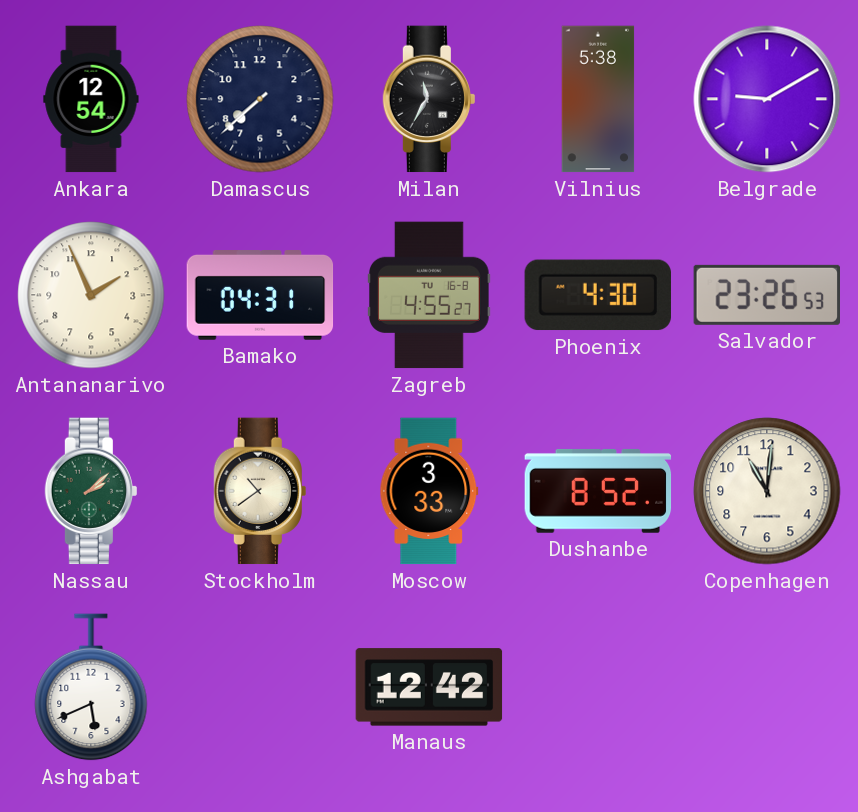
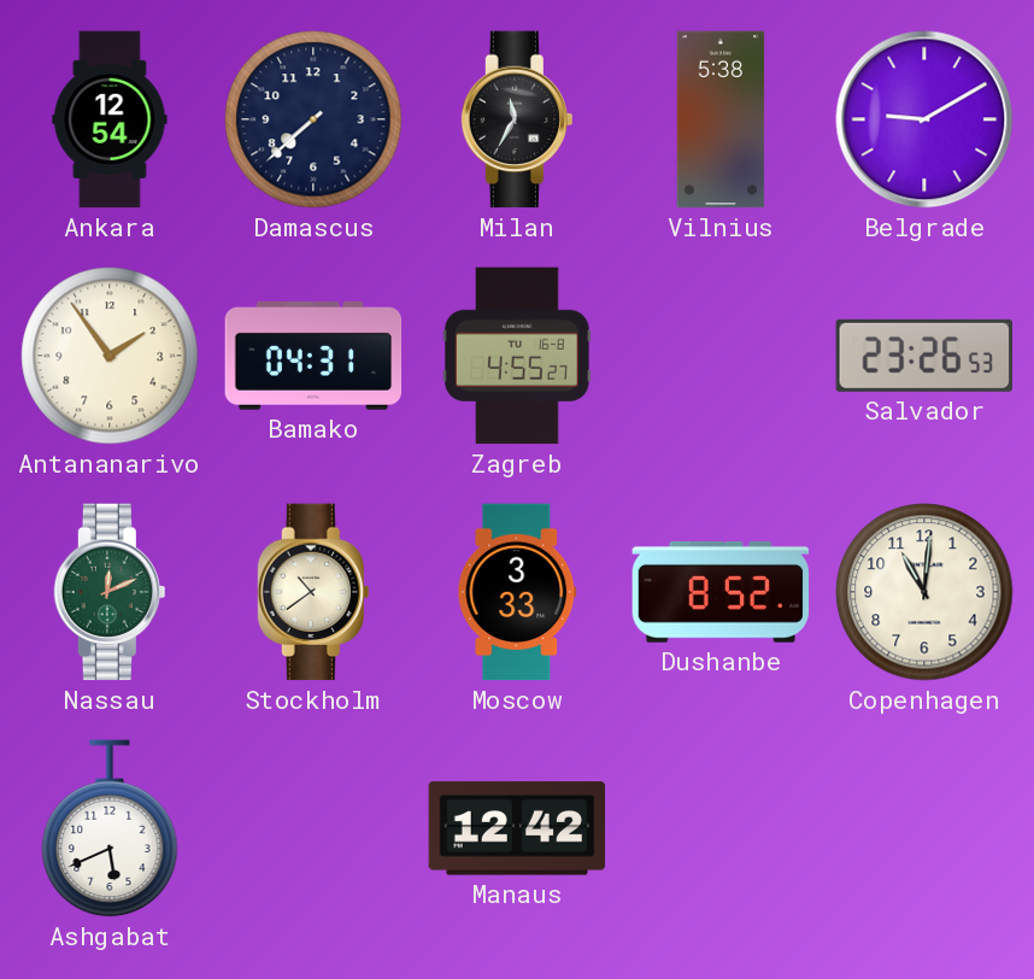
Antananarivo: 1:56 -> 1:54 (110, 356)
Phoenix: 4:30 -> none (598, 295)
Nassau: 2:08 -> 12:11 (110, 592)
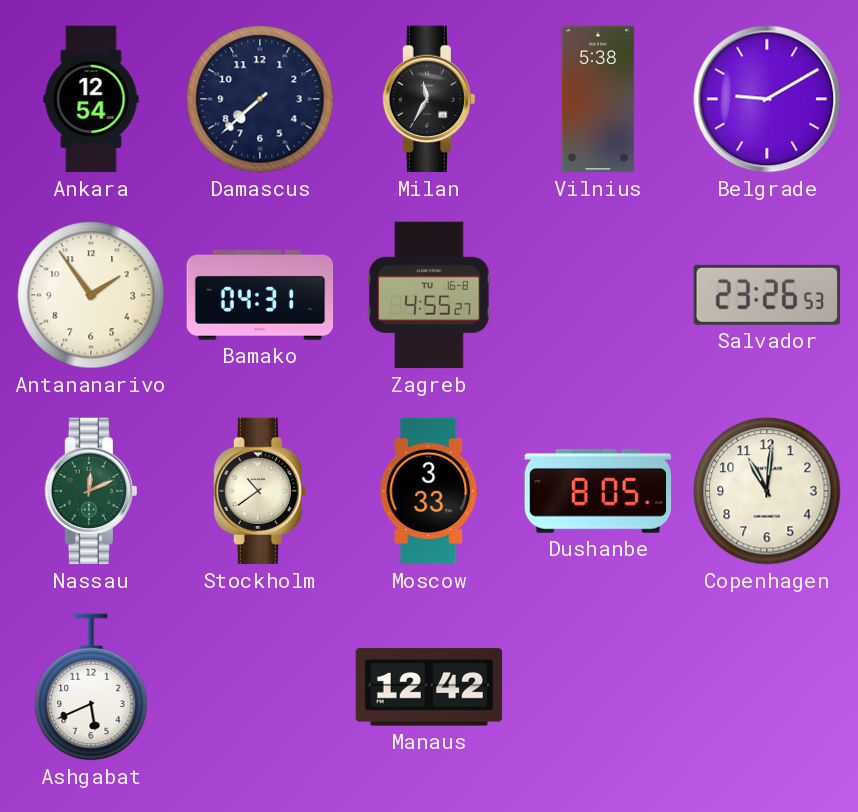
Dushanbe: 8:52 -> 8:05 (598, 491)
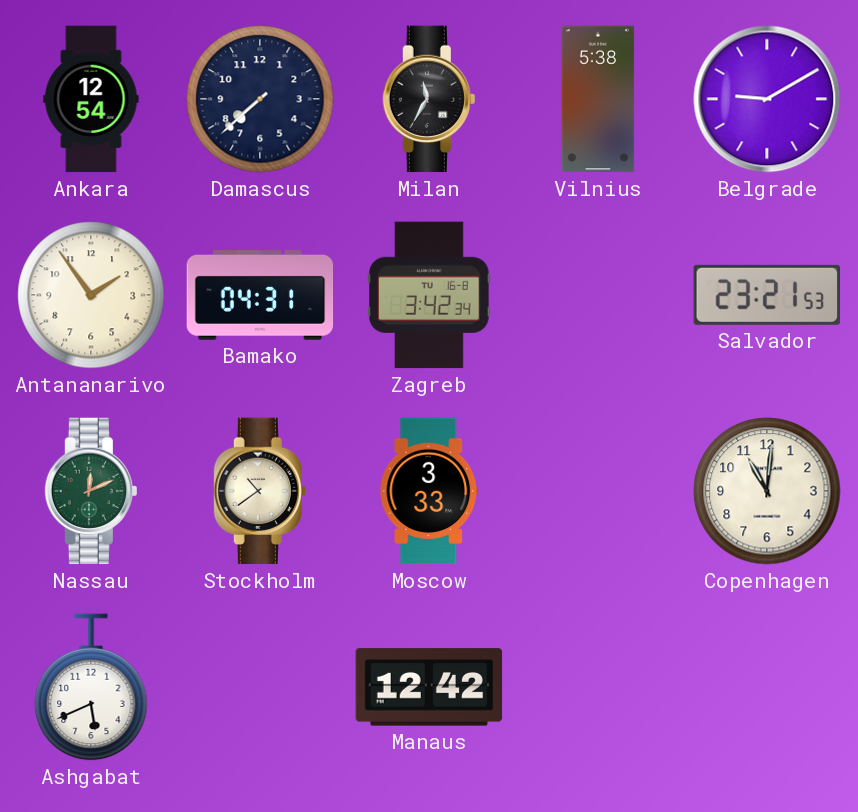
Zagreb: 4:55 -> 3:42 (430, 295)
Salvador: 23:26 -> 23:21 (766, 295)
Dushanbe: 8:05 -> none (598, 491)
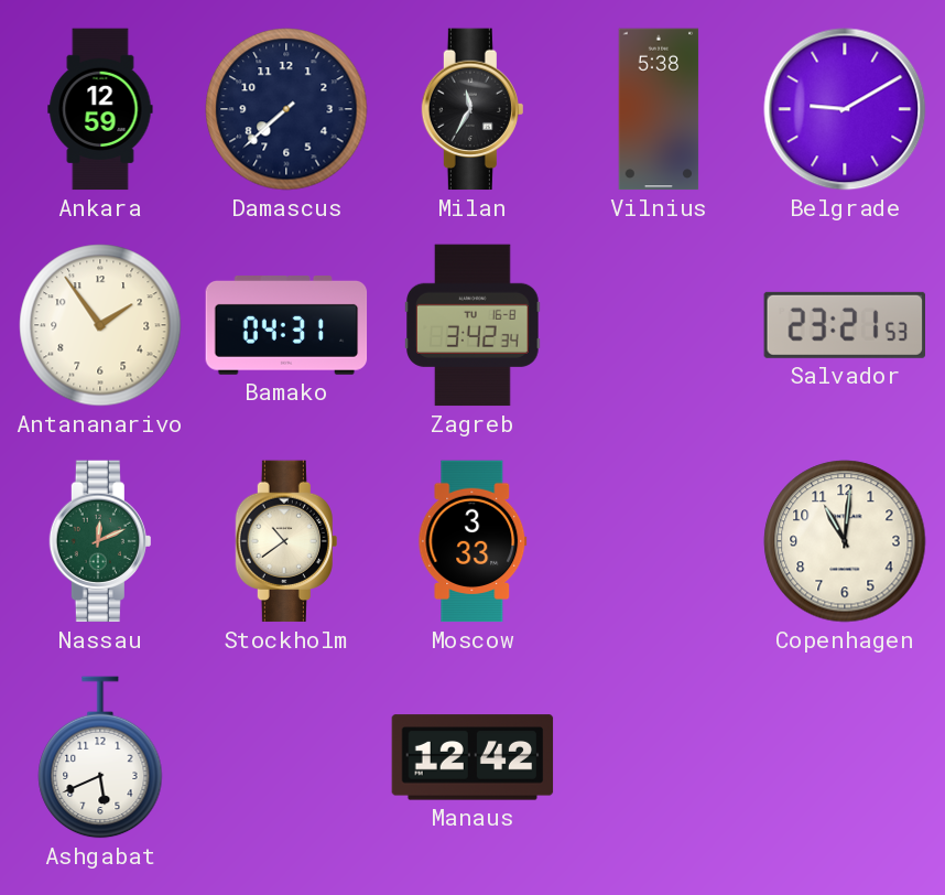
Ankara: 12:54 -> 12:59 (100, 109)
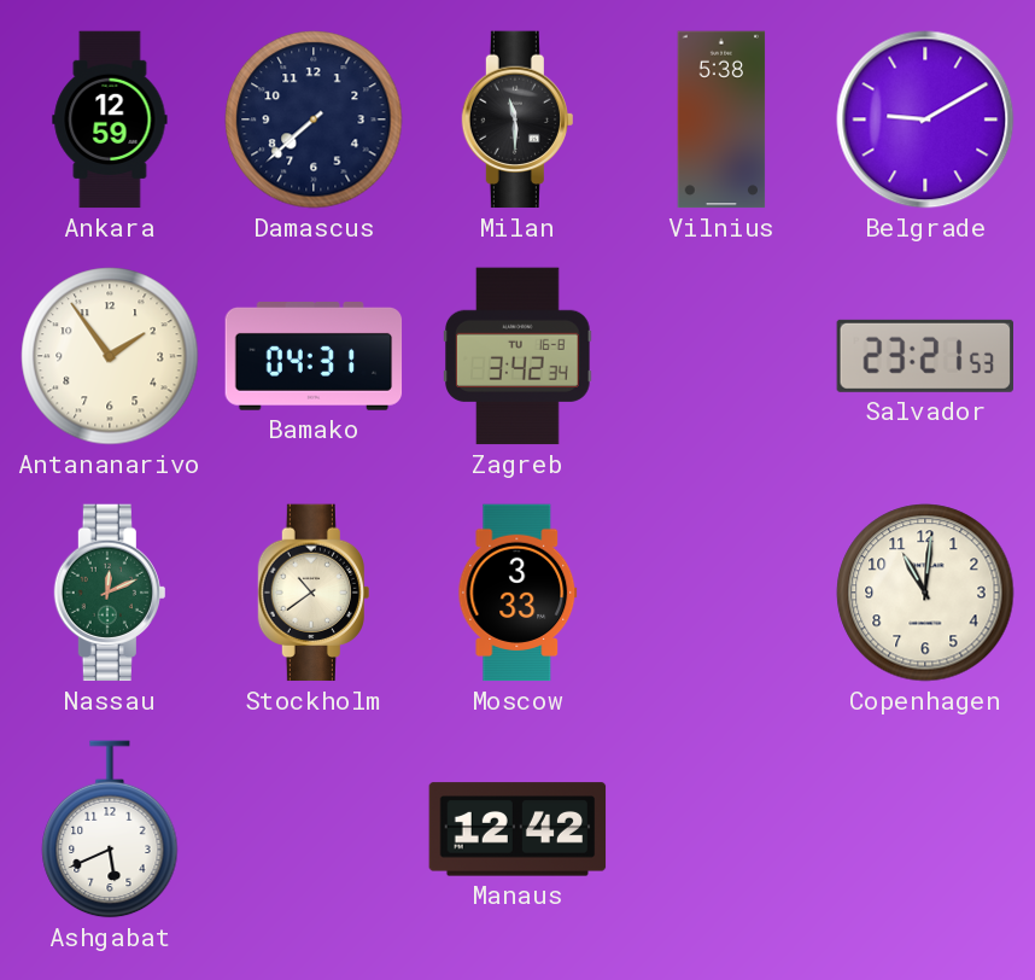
Milan: 11:35 -> 11:30 (517, 119)
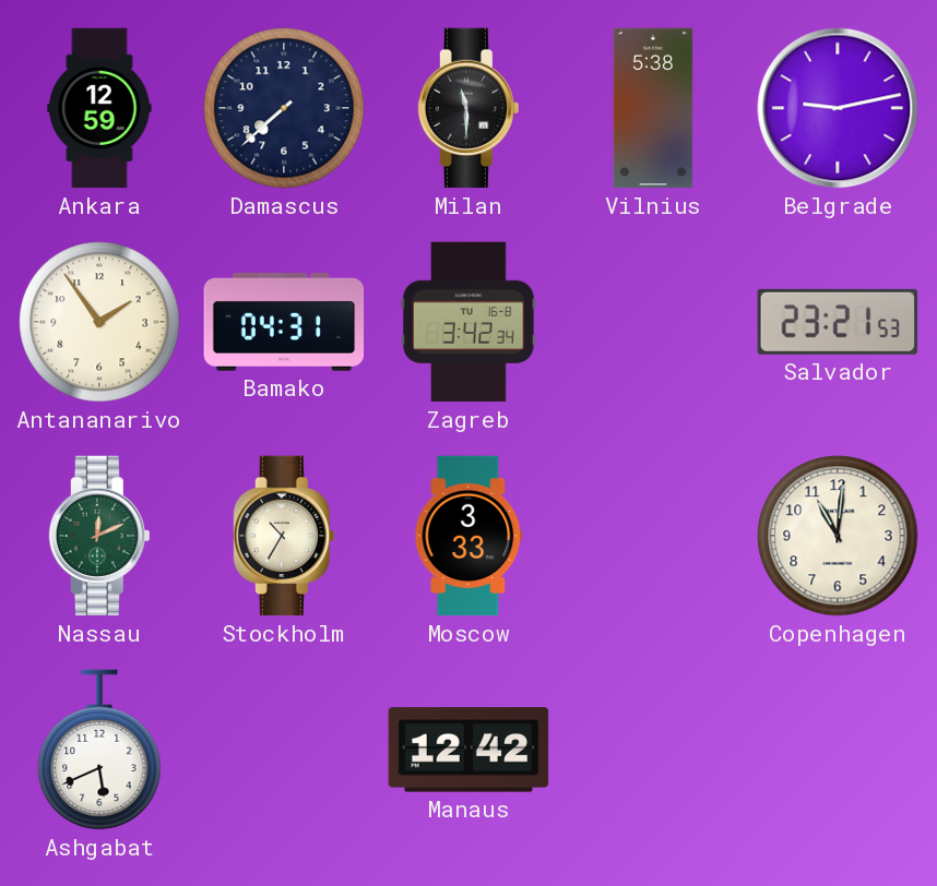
Belgrade: 9:10 -> 9:13 (838, 108)
Stockholm: 10:39 -> 10:35 (284, 536)
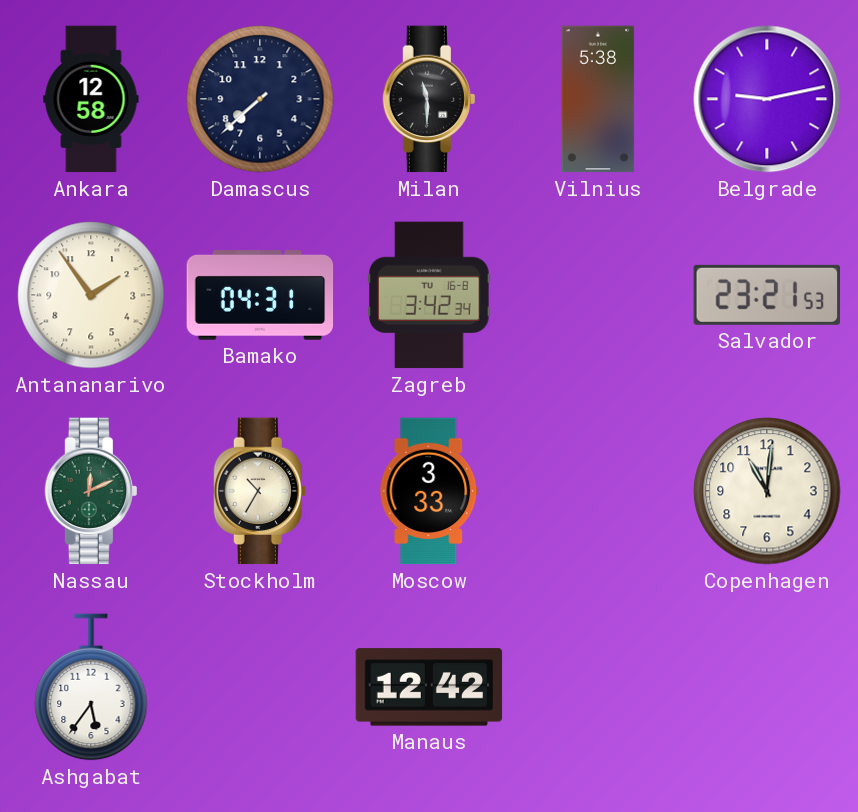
Ankara: 12:59 -> 12:58 (91, 99)
Ashgabat: 5:41 -> 5:36 (91, 687)
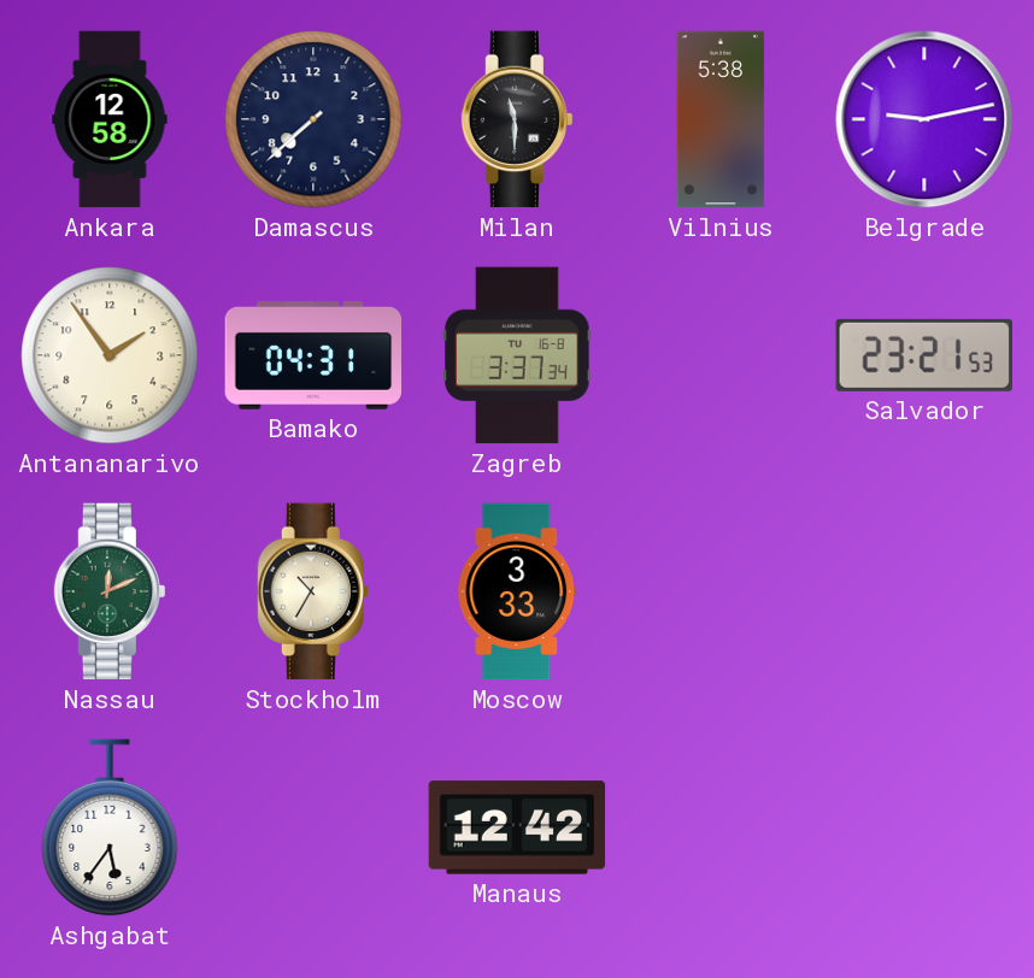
Zagreb: 3:42 -> 3:37 (518, 355)
Copenhagen: 11:01 -> none (767, 491)
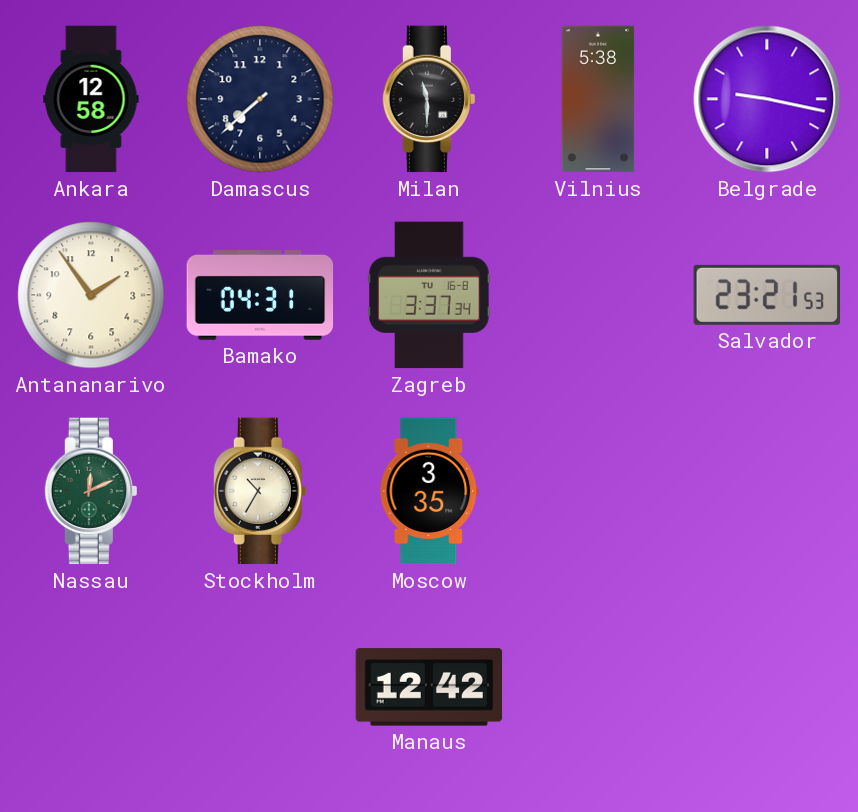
Belgrade: 9:13 -> 9:17 (767, 99)
Moscow: 3:33 -> 3:35 (429, 491)
Ashgabat: 5:36 -> none (110, 827)
